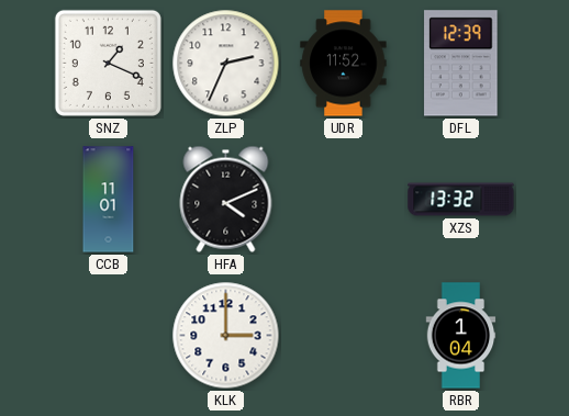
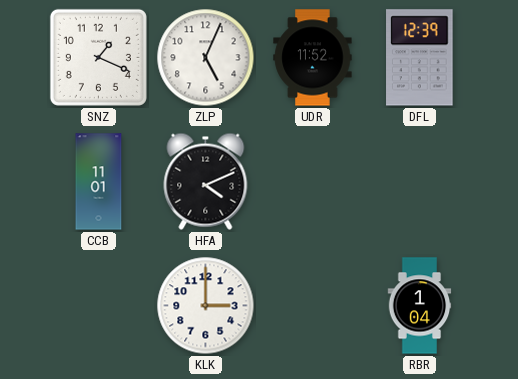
ZLP: 2:34 -> 5:04 (206, 58)
XZS: 13:32 -> none (461, 200)
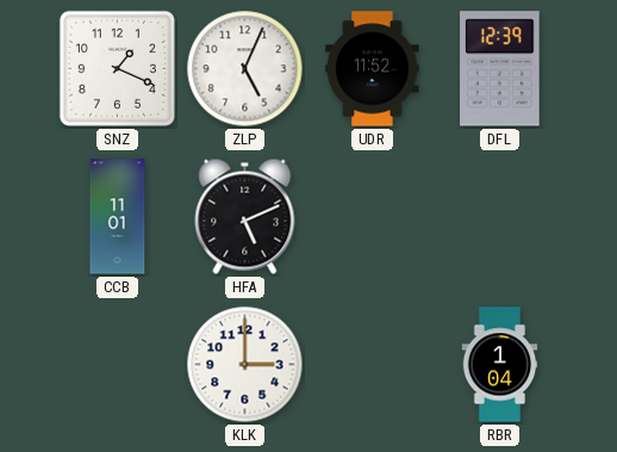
HFA: 4:11 -> 5:11 (245, 216)
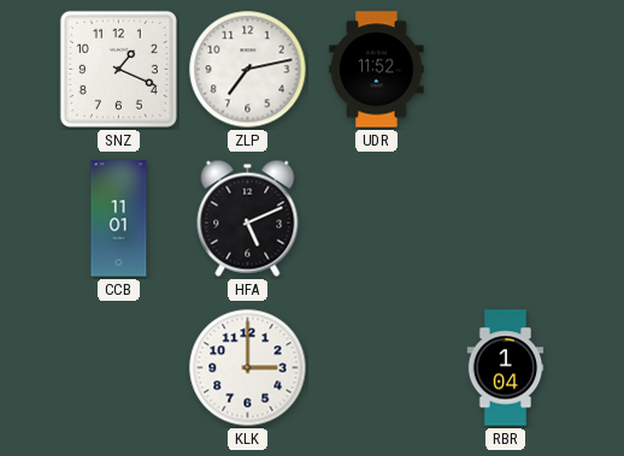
ZLP: 5:04 -> 7:13 (248, 70)
DFL: 12:39 -> none (500, 69)
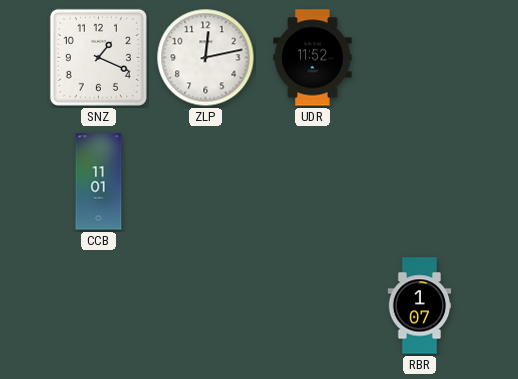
ZLP: 7:13 -> 12:13 (206, 58)
HFA: 5:11 -> none (248, 218)
KLK: 3:00 -> none (248, 368)
RBR: 1:04 -> 1:07 (420, 306)
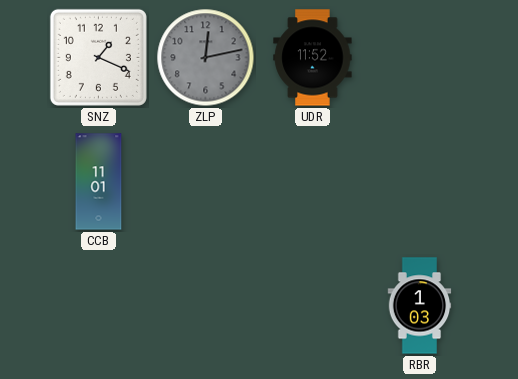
ZLP dial: white -> grey (206, 58)
RBR: 1:07 -> 1:03 (420, 306)
